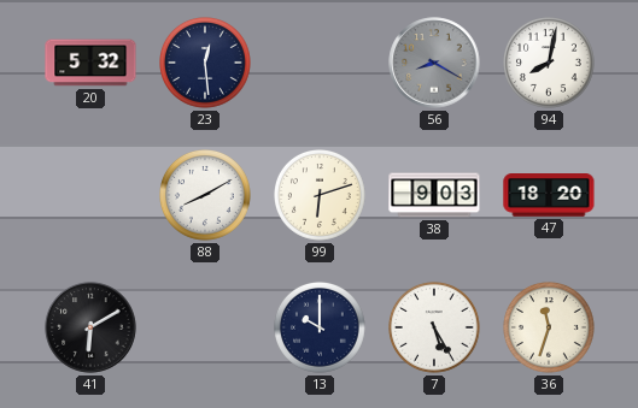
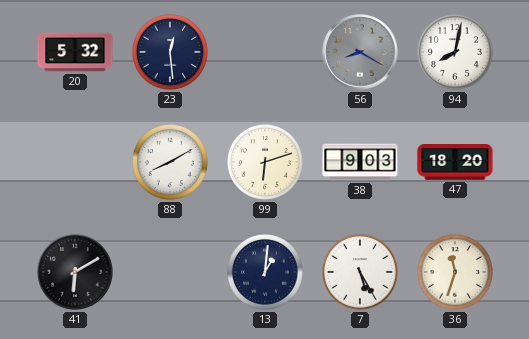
13: 10:00 -> 1:01 (266, 273)
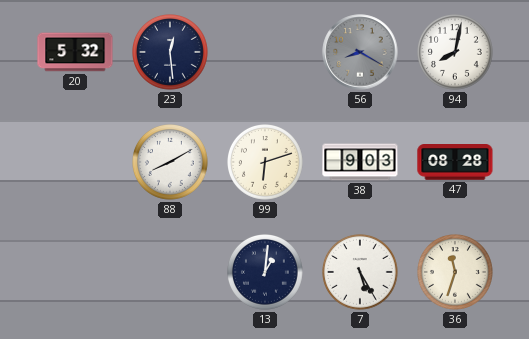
47: 18:20 -> 08:28 (455, 162)
41: 6:10 -> none (75, 272)
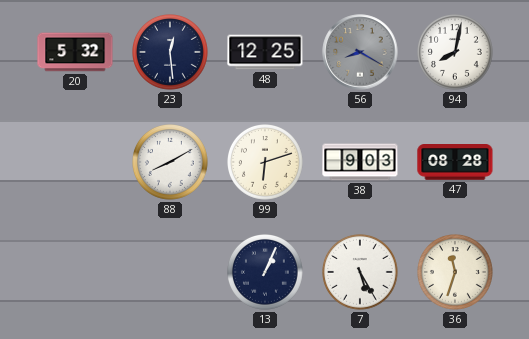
48: none -> 12:25 (265, 52)
13: 1:01 -> 1:04 (266, 273)
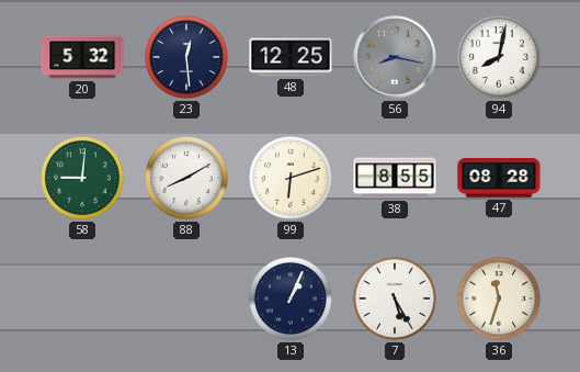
56: 8:20 -> 8:17 (395, 57)
58: none -> 9:01 (83, 179)
38: 9:03 -> 8:55 (395, 178)
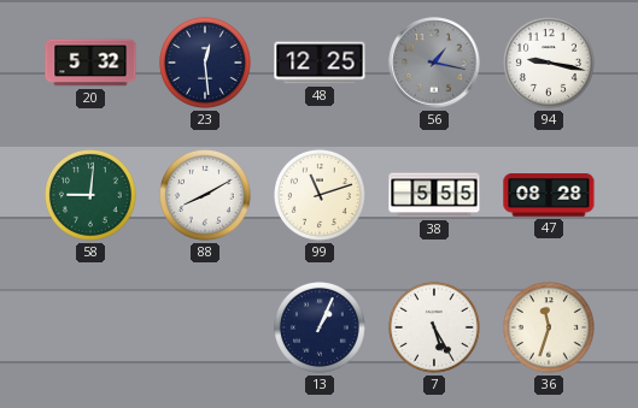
56: 8:17 -> 1:17 (434, 63)
94: 8:02 -> 9:17 (550, 64)
99: 6:12 -> 11:12 (321, 196)
38: 8:55 -> 5:55 (434, 195)
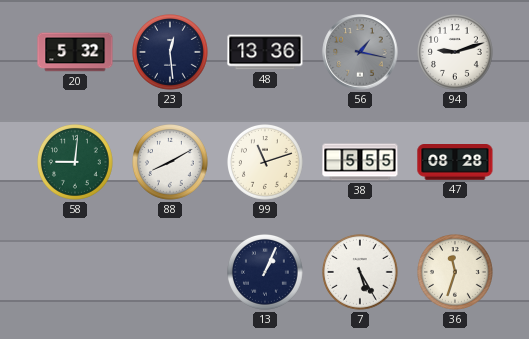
48: 12:25 -> 13:36 (265, 52)
94: 9:17 -> 9:12 (456, 53)
